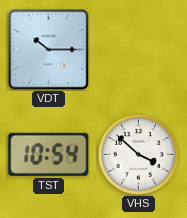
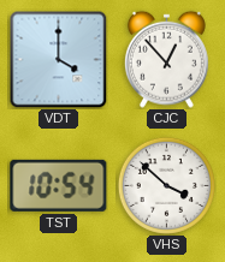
VDT: 10:15 -> 4:00 (58, 59)
CJC: none -> 12:53 (166, 59)
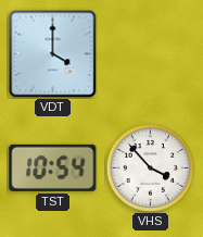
CJC: 12:53 -> none (166, 59)
VHS: 3:52 -> 3:53 (150, 167)
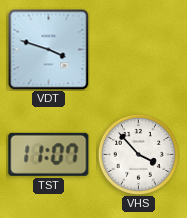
VDT: 4:00 -> 3:48 (48, 49)
TST: 10:54 -> 11:07 (49, 154)
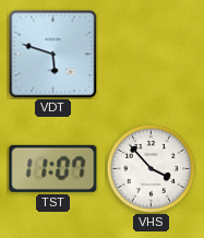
VDT: 3:48 -> 5:48 (52, 53)
